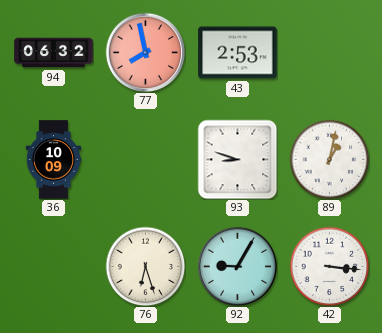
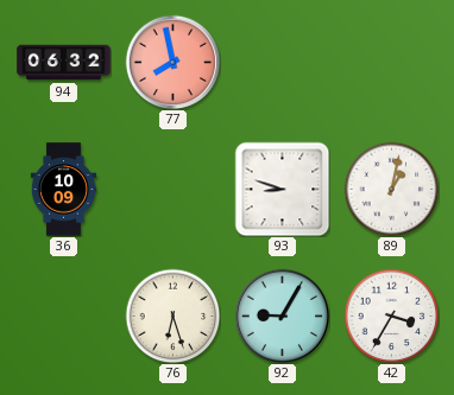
43: 2:53 -> none (238, 53)
42: 3:16 -> 3:35 (391, 316)
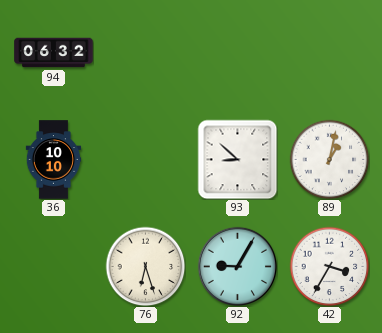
77: 7:58 -> none (172, 62)
36: 10:09 -> 10:10 (54, 160)
93: 8:48 -> 8:52 (237, 159)
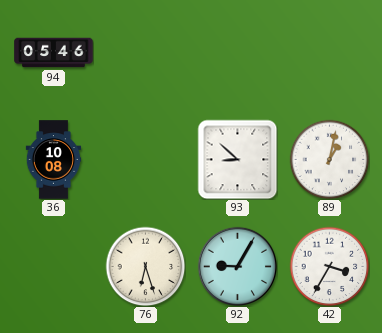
94: 06:32 -> 05:46 (54, 53)
36: 10:10 -> 10:08 (54, 160)
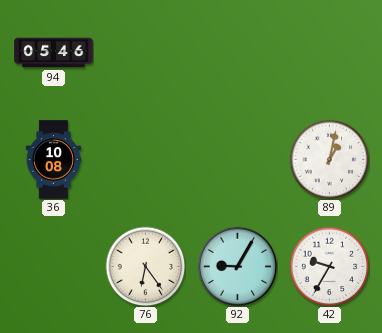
93: 8:52 -> none (237, 159)
76: 6:27 -> 6:24 (145, 266)
42: 3:35 -> 9:35 (329, 266)
